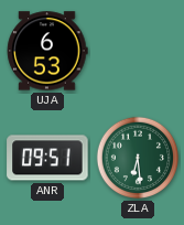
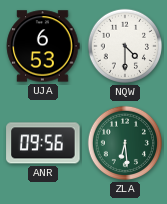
NQW: none -> 4:30 (125, 46)
ANR: 09:51 -> 09:56 (43, 143)
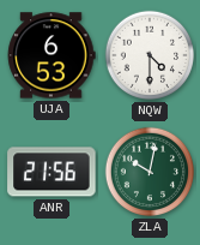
ANR: 09:56 -> 21:56 (51, 172)
ZLA: 6:29 -> 10:02 (150, 172)
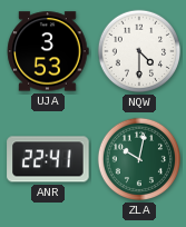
UJA: 6:53 -> 3:53 (48, 51)
ANR: 21:56 -> 22:41 (48, 159)
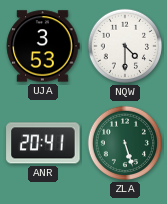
ANR: 22:41 -> 20:41 (43, 143)
ZLA: 10:02 -> 5:27 (125, 143)
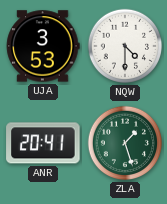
ZLA: 5:27 -> 1:27 (125, 143)
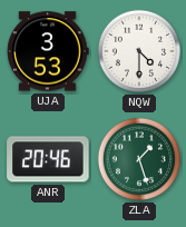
ANR: 20:41 -> 20:46 (48, 159)
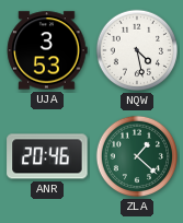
NQW: 4:30 -> 4:28 (137, 50)
ZLA: 1:27 -> 1:22 (137, 156)
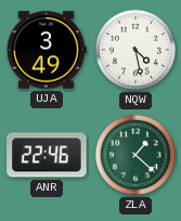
UJA: 3:53 -> 3:49 (47, 50)
ANR: 20:46 -> 22:46 (47, 155)
